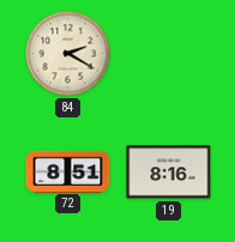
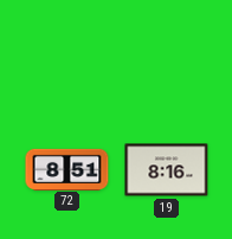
84: 2:20 -> none (68, 54)
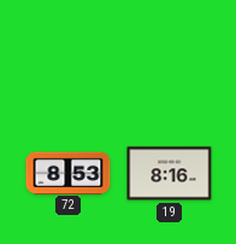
72: 8:51 -> 8:53 (69, 173)
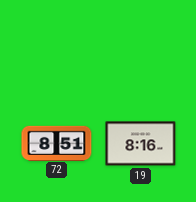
72: 8:53 -> 8:51 (57, 143)
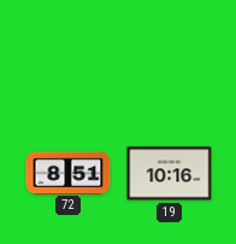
19: 8:16 -> 10:16 (170, 174)
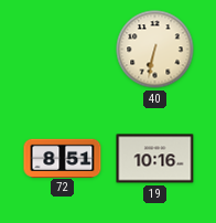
40: none -> 6:32 (155, 50)
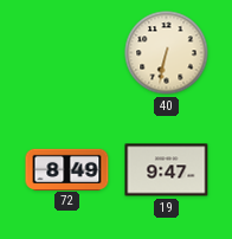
72: 8:51 -> 8:49 (67, 169)
19: 10:16 -> 9:47 (167, 170)
